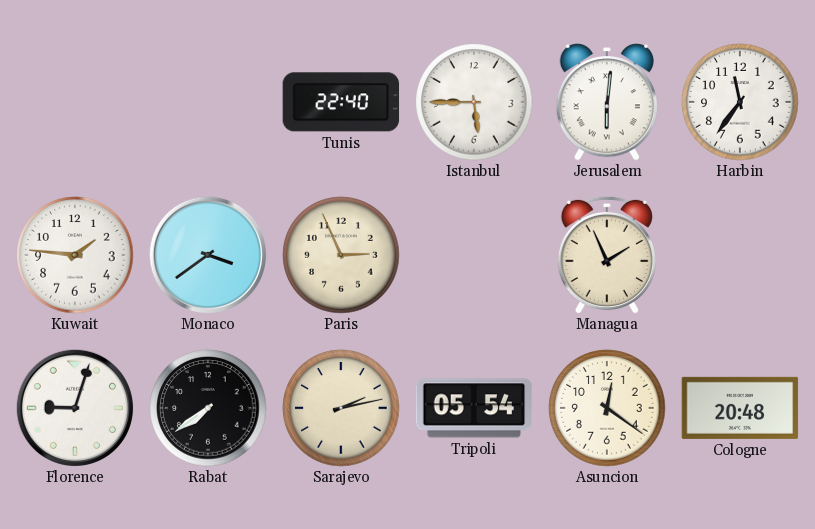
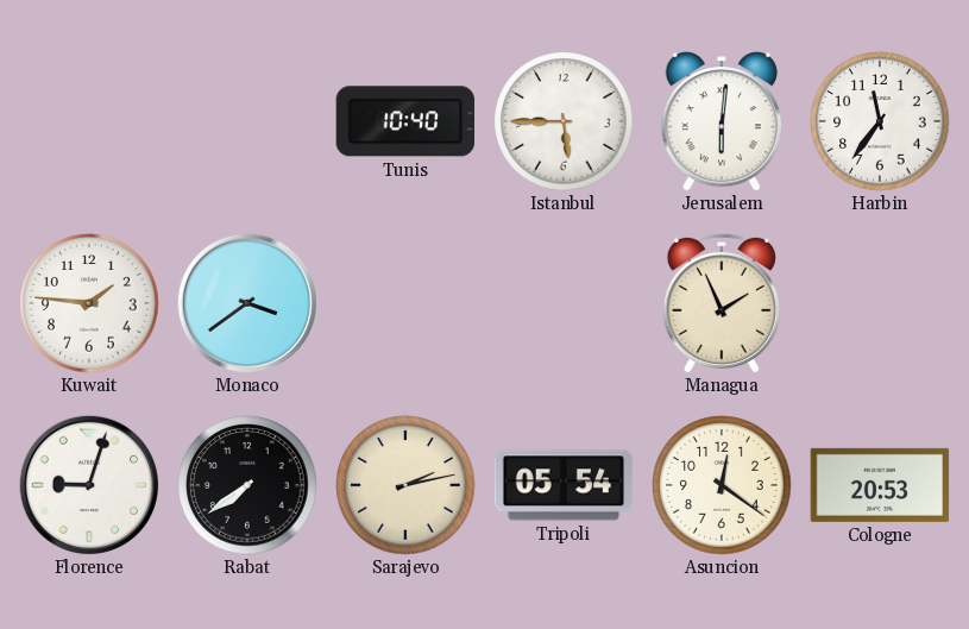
Tunis: 22:40 -> 10:40 (405, 121)
Paris: 2:56 -> none (341, 255)
Cologne: 20:48 -> 20:53 (880, 485)
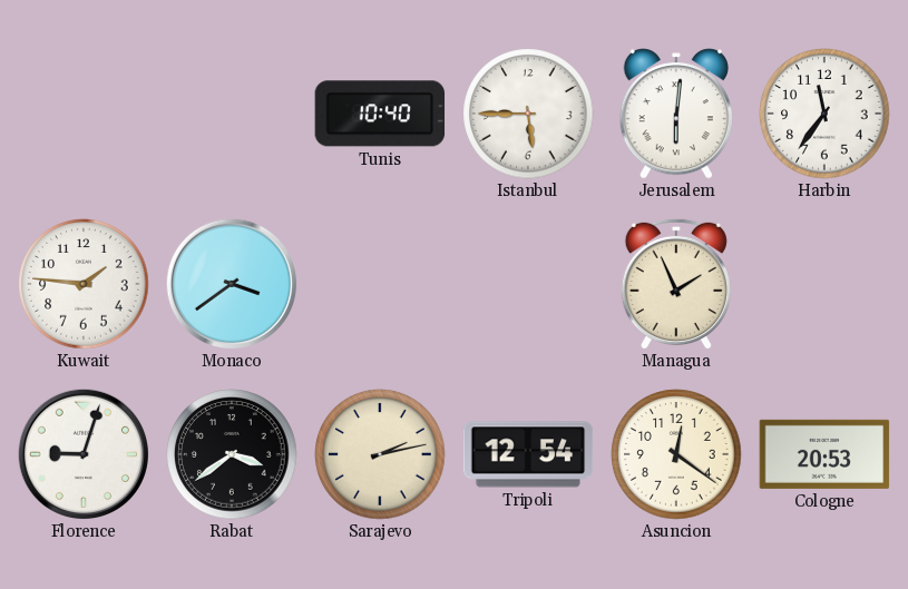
Rabat: 7:39 -> 3:39 (232, 454)
Tripoli: 05:54 -> 12:54 (528, 454)
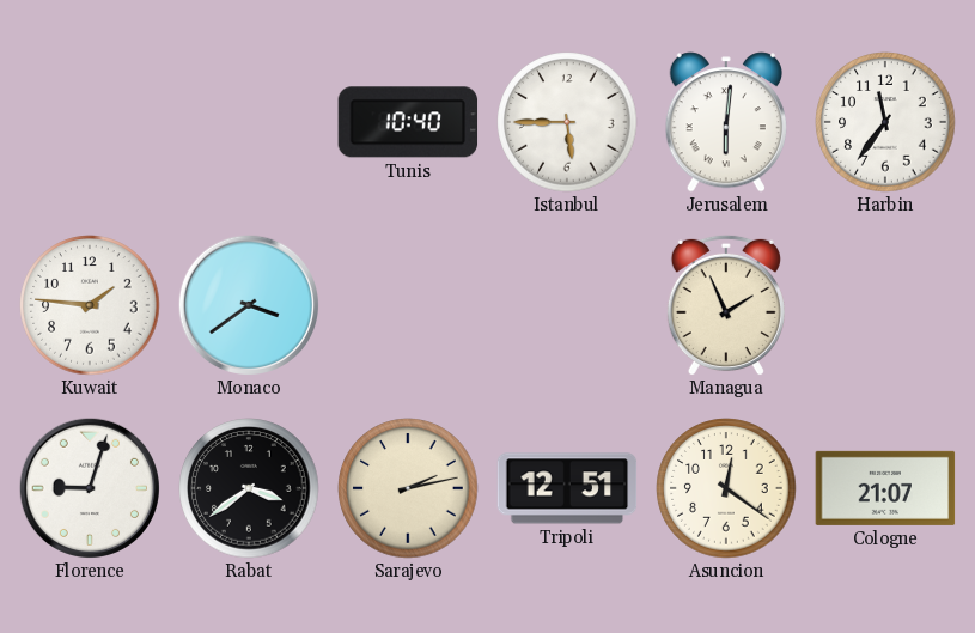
Tripoli: 12:54 -> 12:51 (567, 488)
Cologne: 20:53 -> 21:07 (885, 488)
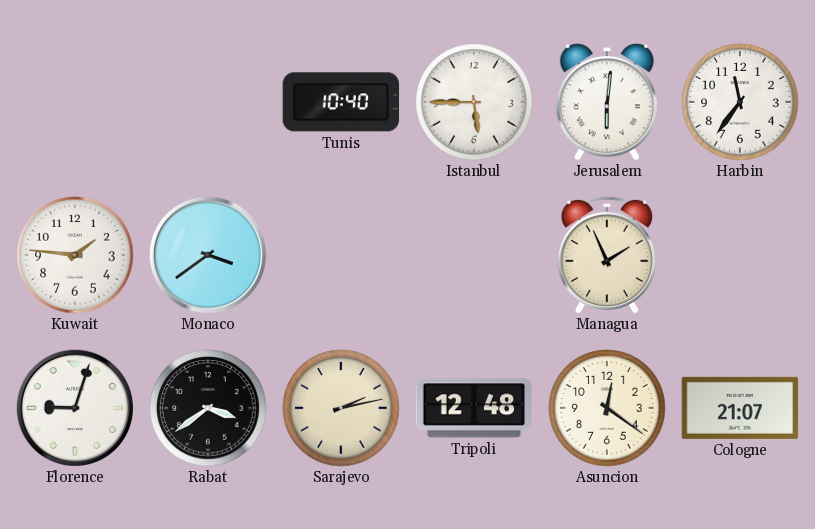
Tripoli: 12:51 -> 12:48 (474, 408)
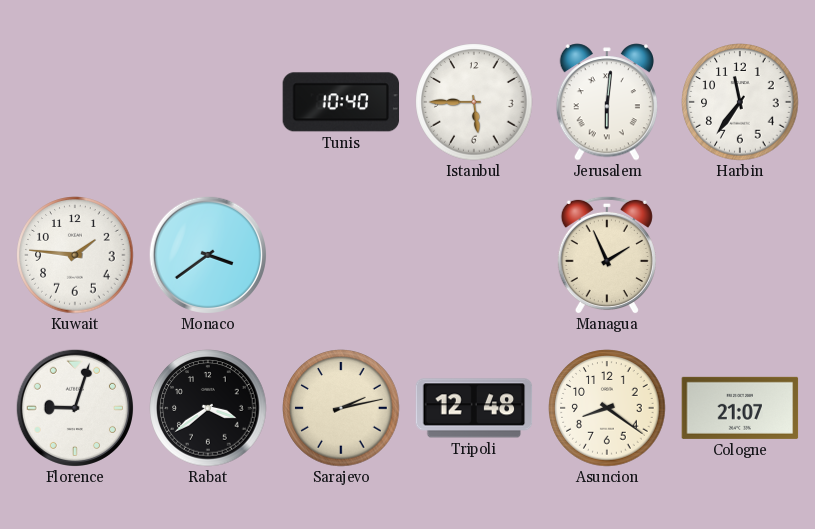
Asuncion: 12:21 -> 8:21 (607, 408)
